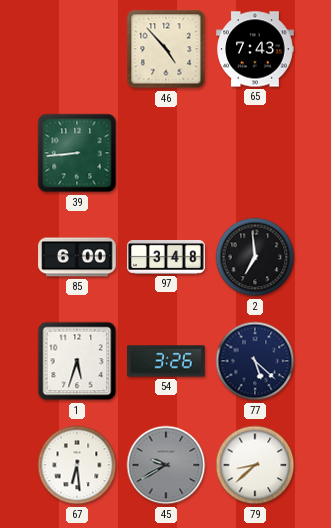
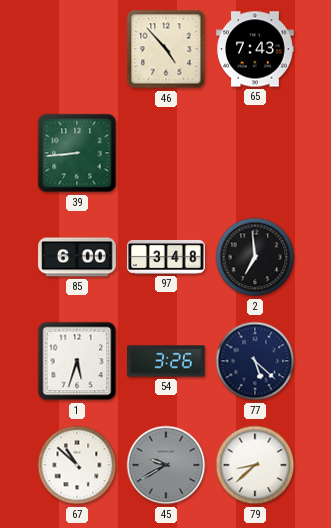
67: 6:29 -> 10:52 (77, 465)
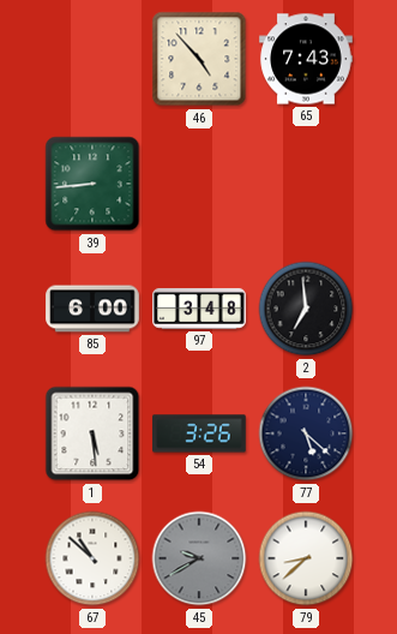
1: 5:33 -> 5:29 (92, 433)
